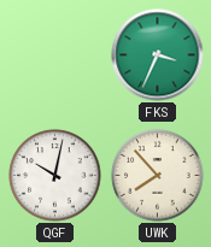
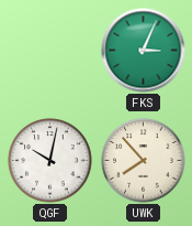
FKS: 3:34 -> 3:04 (144, 51)
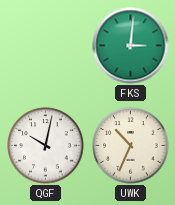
FKS: 3:04 -> 3:01 (131, 46)
UWK: 7:53 -> 10:34 (131, 146)
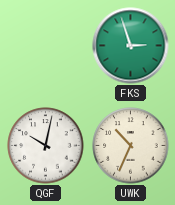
FKS: 3:01 -> 2:57 (131, 46)
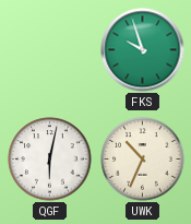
FKS: 2:57 -> 9:57 (143, 50)
QGF: 10:02 -> 6:02 (50, 160)
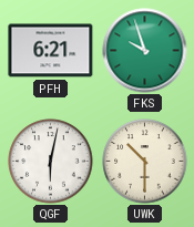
PFH: none -> 6:21 (51, 51)
UWK: 10:34 -> 10:30 (145, 162)
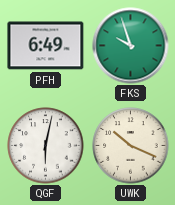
PFH: 6:21 -> 6:49 (46, 46)
UWK: 10:30 -> 10:19 (131, 146)
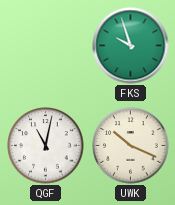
PFH: 6:49 -> none (46, 46)
QGF: 6:02 -> 11:02 (46, 146)
